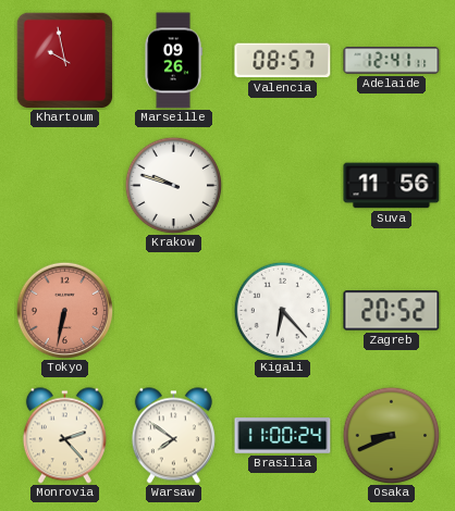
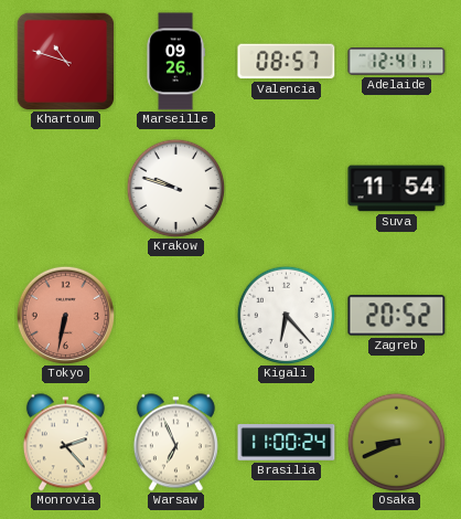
Khartoum: 9:58 -> 10:48 (65, 61)
Suva: 11:56 -> 11:54 (397, 189)
Warsaw: 7:51 -> 6:56 (175, 443)
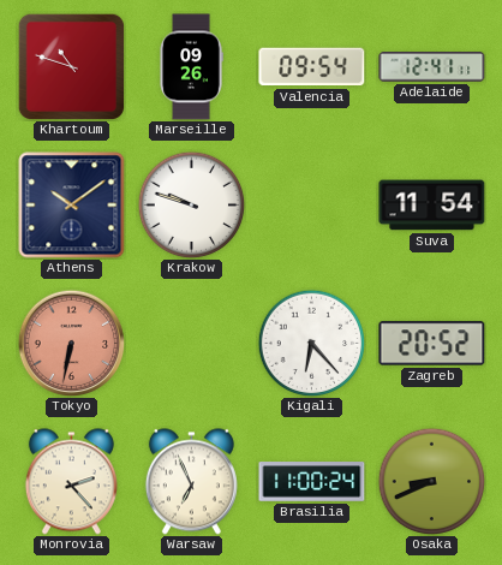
Valencia: 08:57 -> 09:54 (312, 67)
Athens: none -> 10:09 (72, 206)
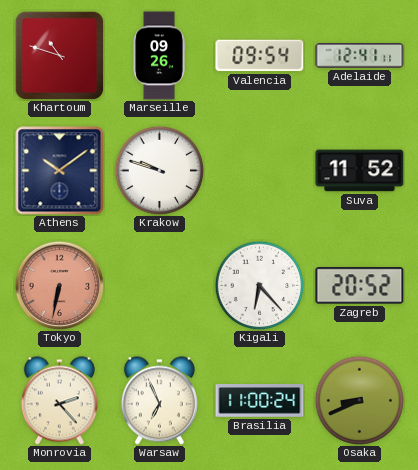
Suva: 11:54 -> 11:52 (360, 171)
